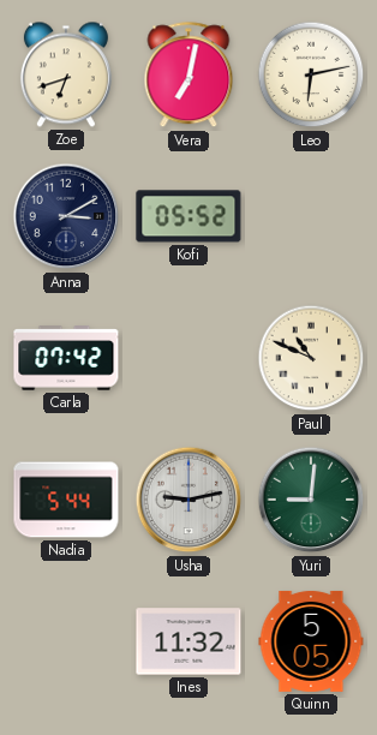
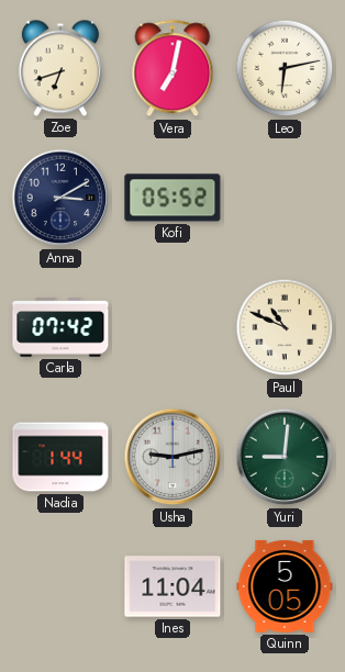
Nadia: 5:44 -> 1:44 (60, 457)
Ines: 11:32 -> 11:04 (172, 586)
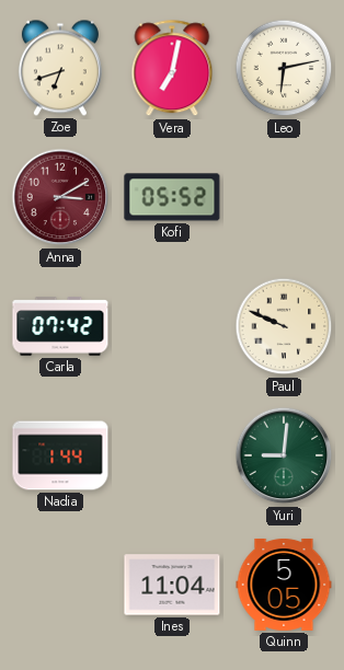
Anna dial: navy -> burgundy (60, 197)
Paul: 10:49 -> 9:49 (284, 326)
Usha: 9:13 -> none (172, 457)
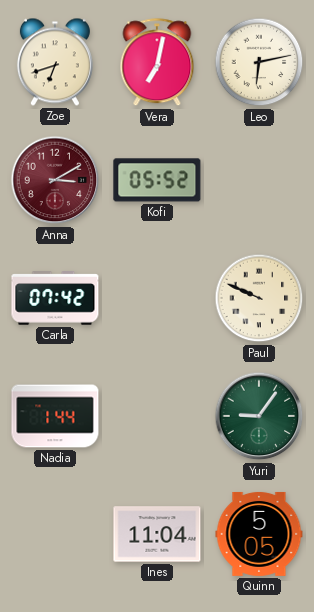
Yuri: 9:01 -> 9:06 (259, 416)
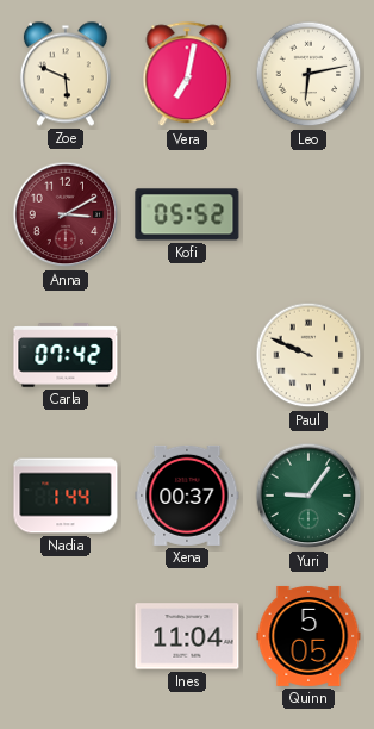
Zoe: 6:42 -> 5:49 (66, 74)
Xena: none -> 00:37 (187, 496)
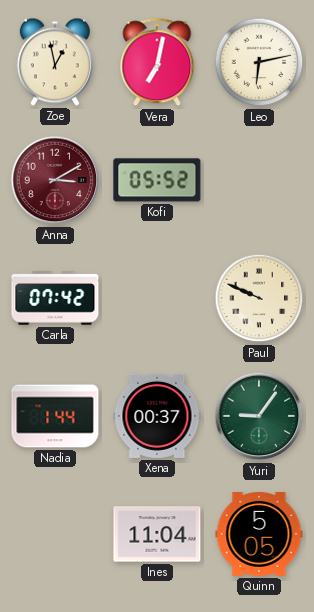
Zoe: 5:49 -> 12:58 (55, 62)
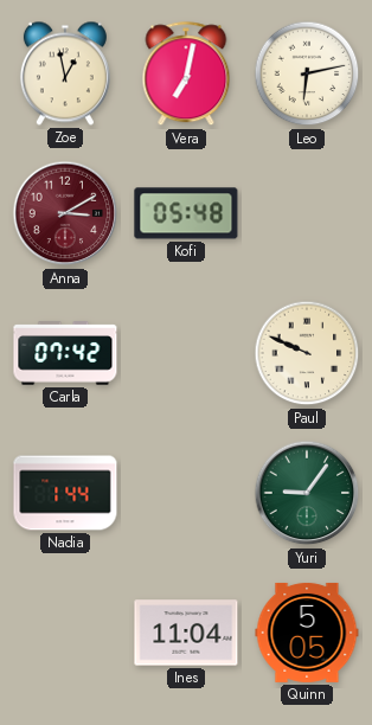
Kofi: 05:52 -> 05:48 (186, 213)
Xena: 00:37 -> none (157, 416)
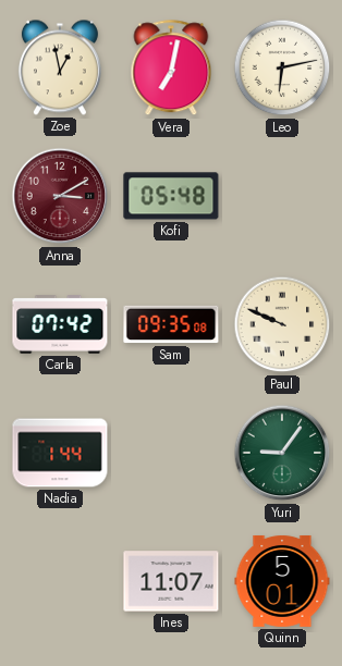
Sam: none -> 09:35 (171, 324)
Ines: 11:04 -> 11:07 (171, 581)
Quinn: 5:05 -> 5:01 (282, 581)
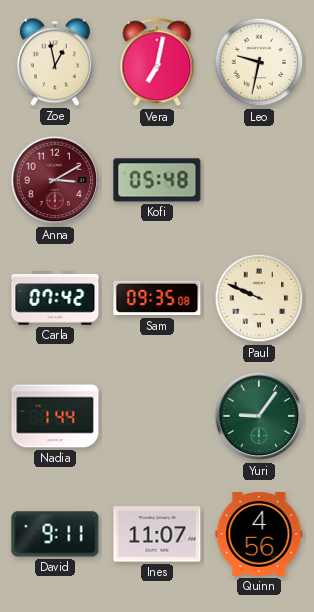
Leo: 6:13 -> 9:32 (259, 62)
David: none -> 9:11 (55, 534)
Quinn: 5:01 -> 4:56 (259, 534)
